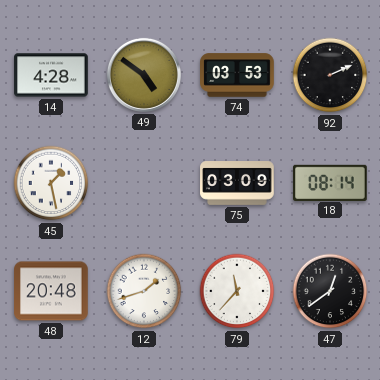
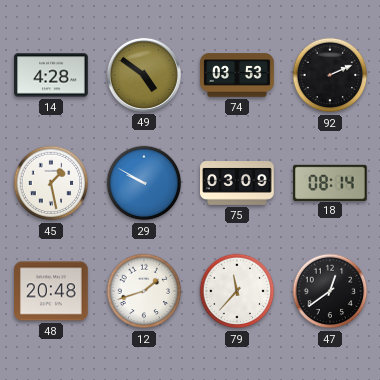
29: none -> 9:50 (144, 183)
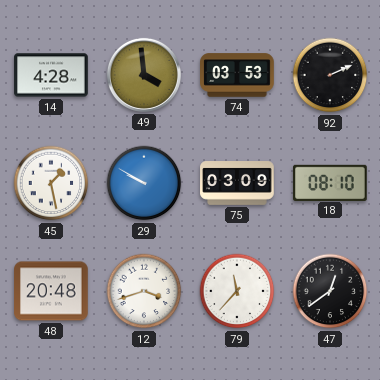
49: 4:51 -> 3:59 (144, 75)
18: 08:14 -> 08:10 (330, 182)
12: 1:42 -> 3:42 (144, 291)
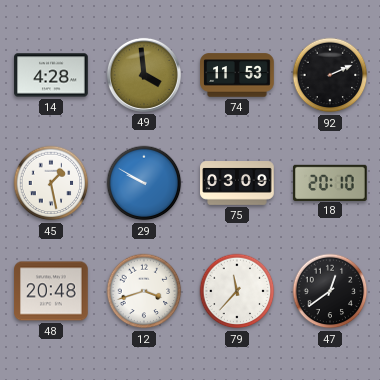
74: 03:53 -> 11:53 (237, 75)
18: 08:10 -> 20:10 (330, 182)
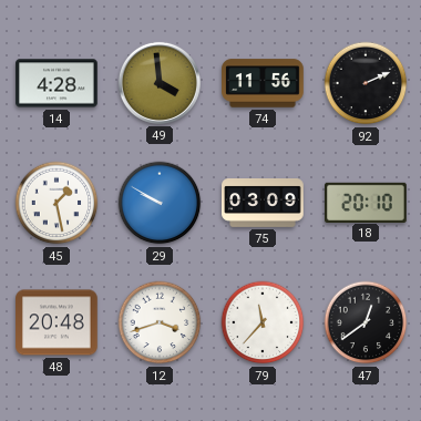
74: 11:53 -> 11:56 (263, 83)
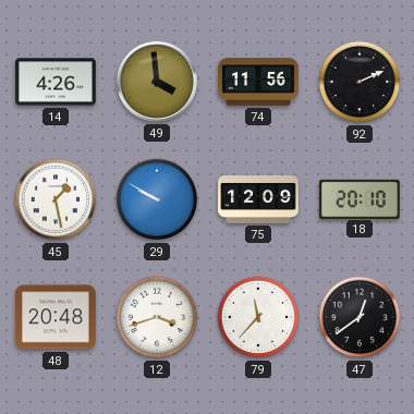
14: 4:28 -> 4:26 (56, 82)
75: 03:09 -> 12:09 (258, 200)
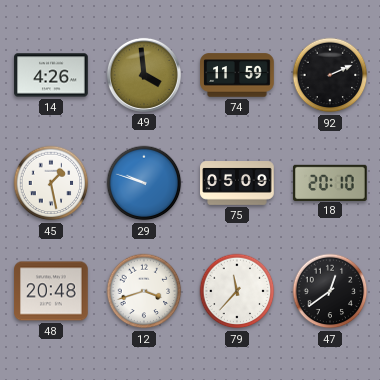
74: 11:56 -> 11:59 (237, 75)
29: 9:50 -> 9:48 (144, 183)
75: 12:09 -> 05:09 (237, 184)
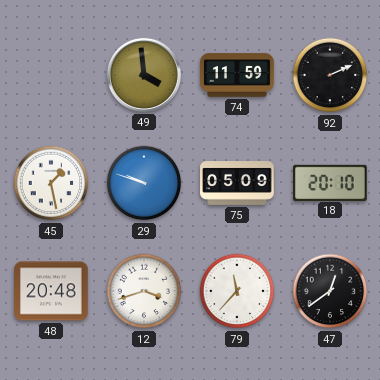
14: 4:26 -> none (51, 75)
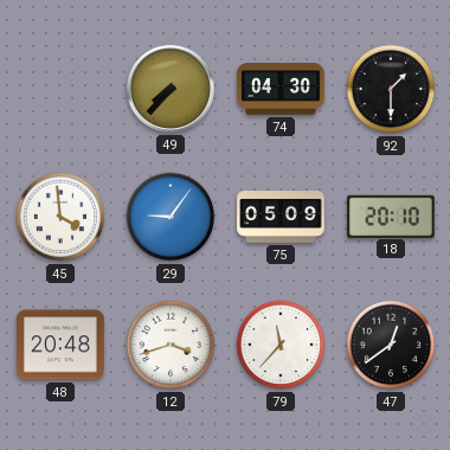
49: 3:59 -> 7:37 (171, 89)
74: 11:59 -> 04:30 (281, 89)
92: 2:11 -> 1:30 (391, 89)
45: 1:28 -> 3:59 (60, 217)
29: 9:48 -> 9:06 (171, 217)
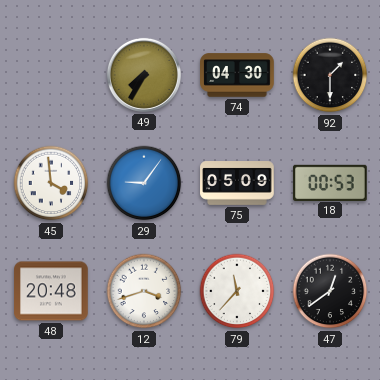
49: 7:37 -> 7:35 (144, 75)
18: 20:10 -> 00:53 (330, 182)
